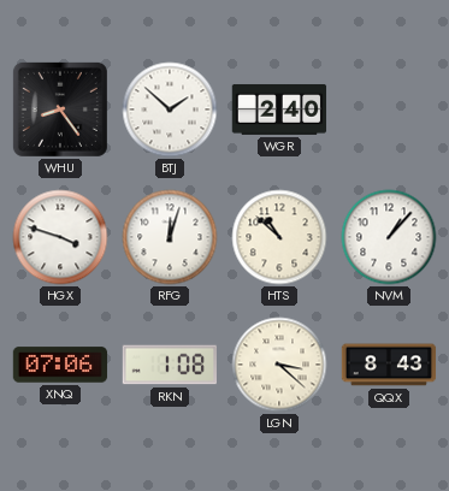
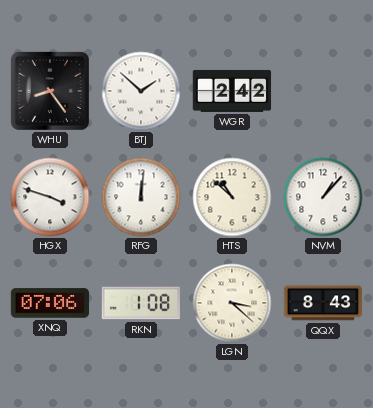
WGR: 2:40 -> 2:42 (232, 91)
RFG: 12:03 -> 12:01 (141, 197)
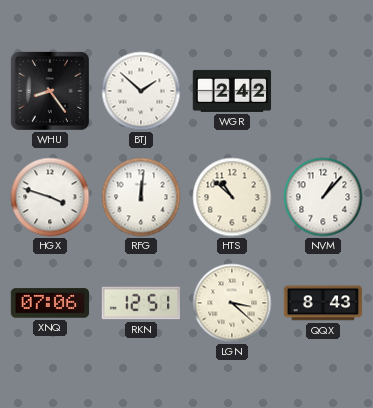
RKN: 1:08 -> 12:51 (140, 303)
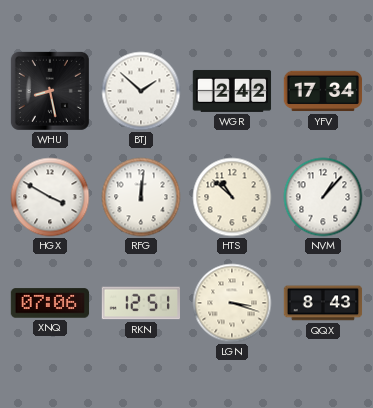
WHU: 8:24 -> 8:28 (50, 91)
YFV: none -> 17:34 (323, 91)
HGX: 3:48 -> 3:50 (50, 197)
LGN: 3:22 -> 3:18 (232, 303)
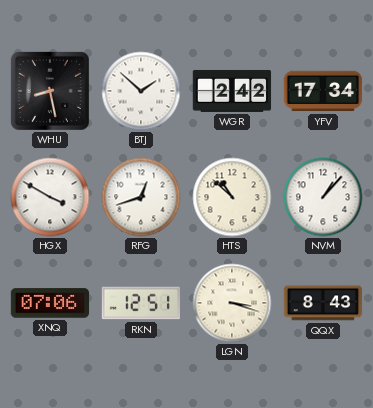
RFG: 12:01 -> 12:42 (141, 197)
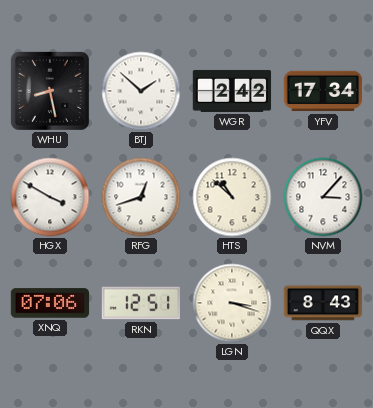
NVM: 1:07 -> 3:07 (323, 197)
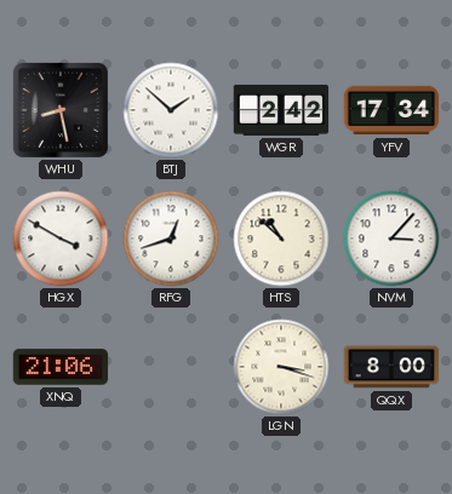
XNQ: 07:06 -> 21:06 (61, 367)
RKN: 12:51 -> none (140, 303)
QQX: 8:43 -> 8:00 (391, 367)
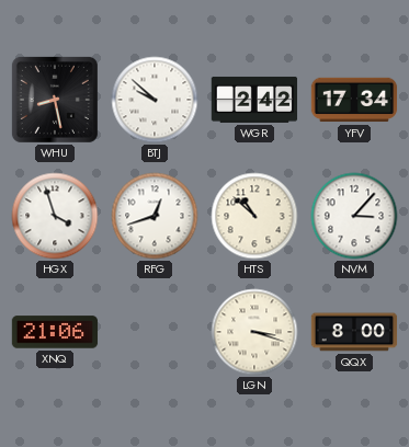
BTJ: 1:52 -> 9:52 (155, 100)
HGX: 3:50 -> 3:57 (55, 216)
